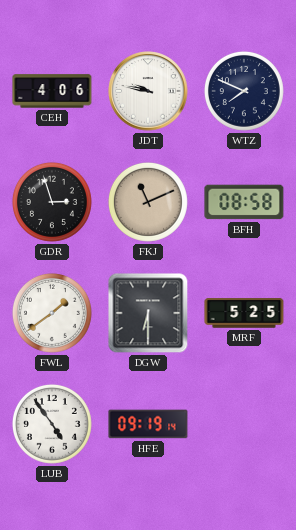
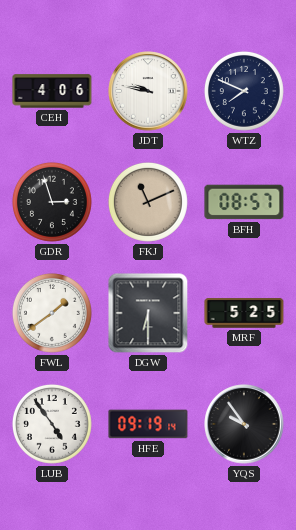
BFH: 08:58 -> 08:57 (244, 202)
YQS: none -> 9:54 (244, 424)
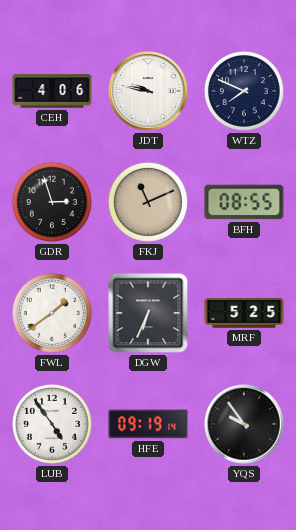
BFH: 08:57 -> 08:55 (244, 202)
DGW: 6:30 -> 6:34 (148, 313)
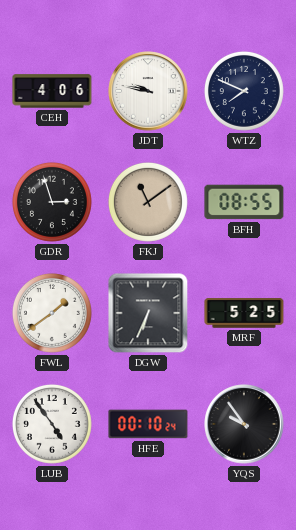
FKJ: 11:11 -> 11:09 (148, 202)
HFE: 09:19 -> 00:10 (148, 424)
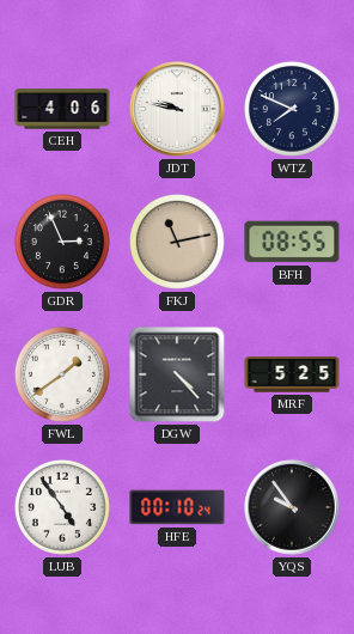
GDR: 2:57 -> 2:56 (62, 242)
FKJ: 11:09 -> 11:13 (177, 242)
DGW: 6:34 -> 4:23 (177, 374)
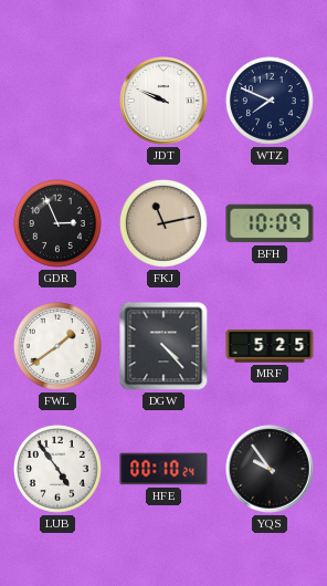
CEH: 4:06 -> none (62, 109)
JDT: 9:47 -> 9:49 (163, 101)
BFH: 08:55 -> 10:09 (270, 223)
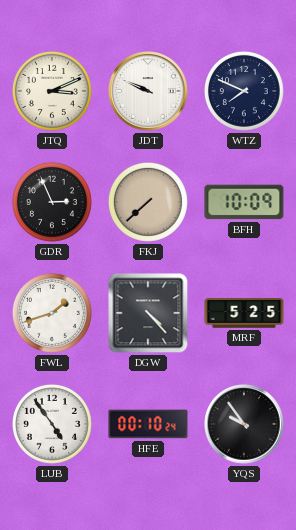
JTQ: none -> 3:11 (52, 91)
FKJ: 11:13 -> 7:38 (148, 202)
FWL: 1:39 -> 1:42 (52, 313)
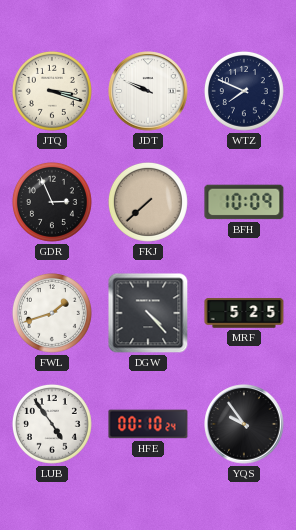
JTQ: 3:11 -> 3:18 (52, 91)
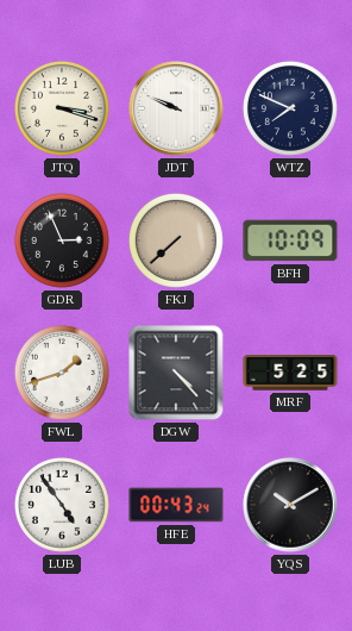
HFE: 00:10 -> 00:43 (176, 505)
YQS: 9:54 -> 10:10 (290, 505)
